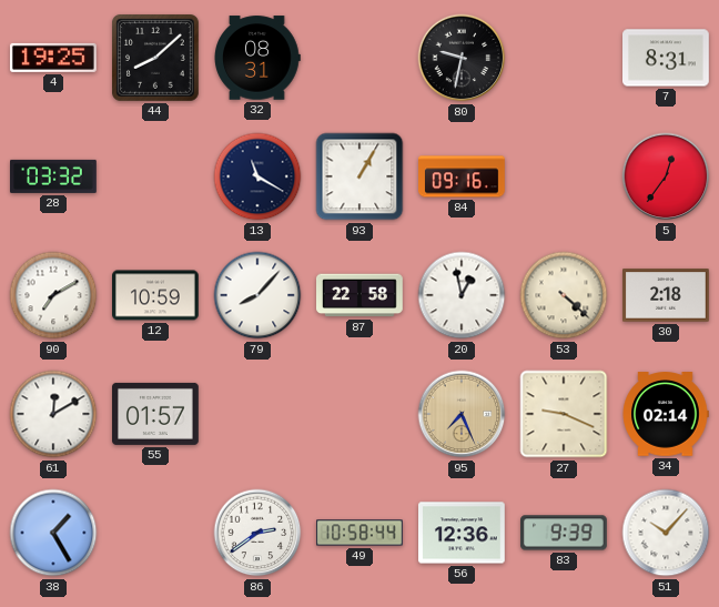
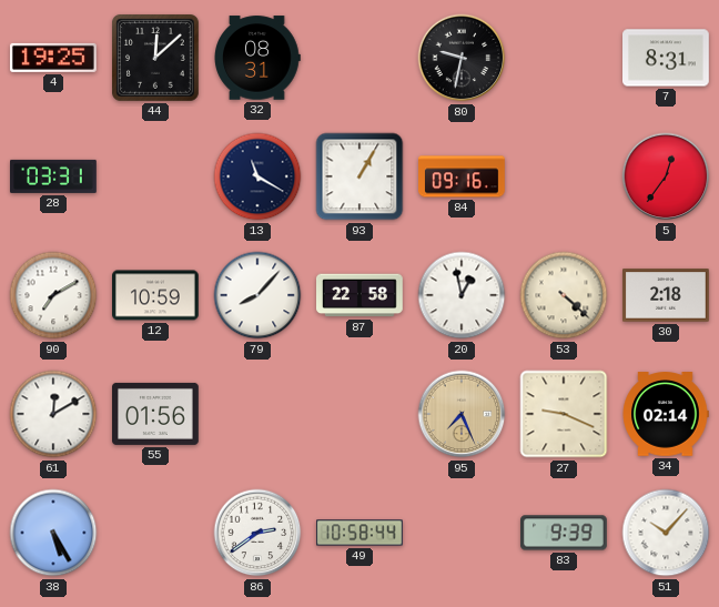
44: 8:08 -> 12:08 (156, 59)
28: 03:32 -> 03:31 (54, 176)
55: 01:57 -> 01:56 (156, 414)
38: 1:25 -> 5:25 (53, 533)
56: 12:36 -> none (463, 533)
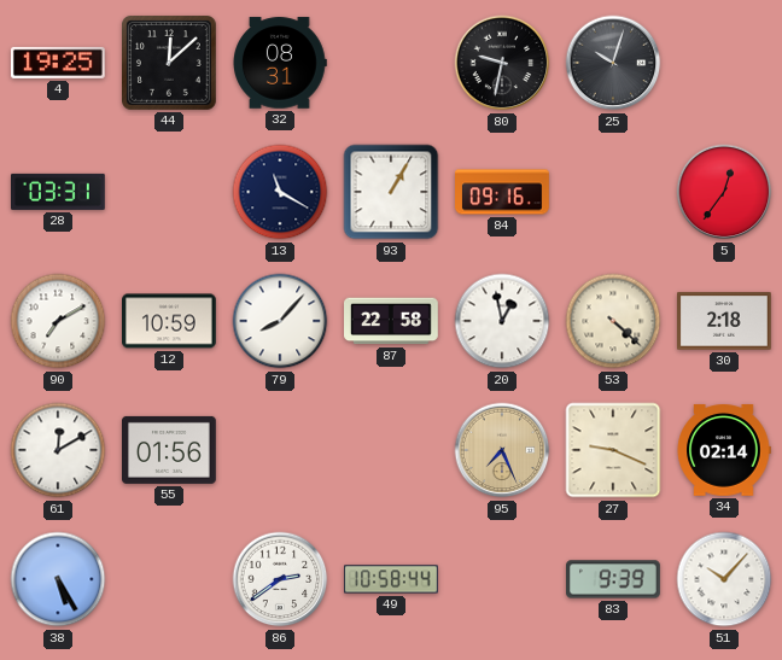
25: none -> 10:03 (613, 63)
7: 8:31 -> none (667, 58)
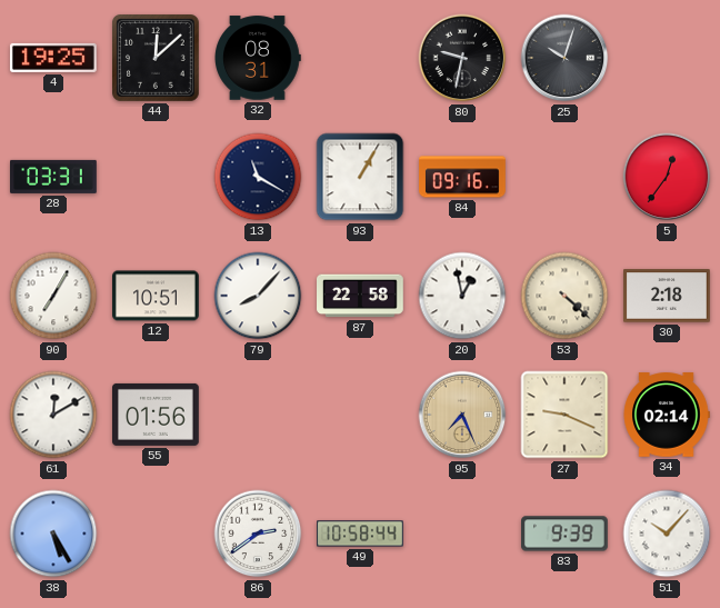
90: 7:10 -> 7:05 (53, 296)
12: 10:59 -> 10:51 (157, 296)
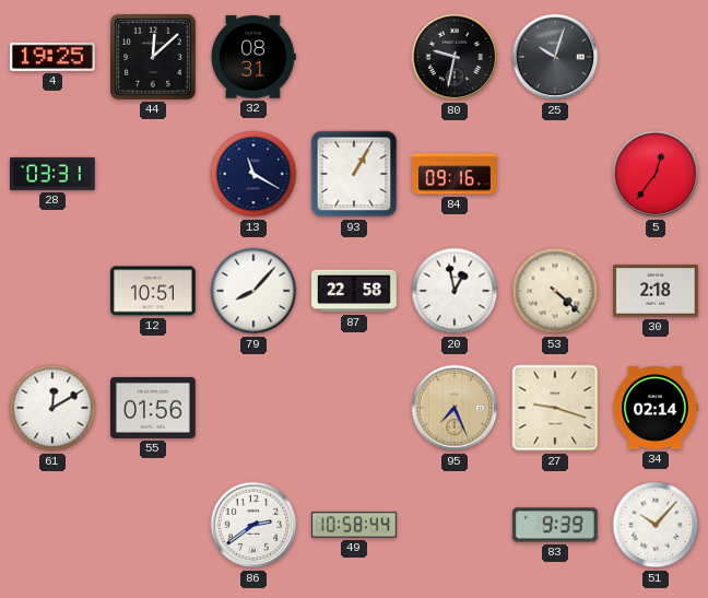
90: 7:05 -> none (53, 296)
27: 9:19 -> 9:18 (555, 408)
38: 5:25 -> none (53, 534)
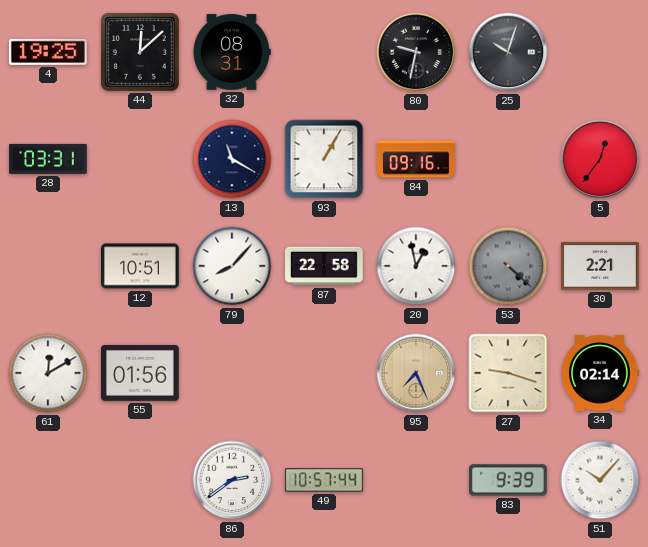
53 dial: cream -> grey (508, 266)
30: 2:18 -> 2:21 (601, 266)
49: 10:58 -> 10:57 (324, 480)
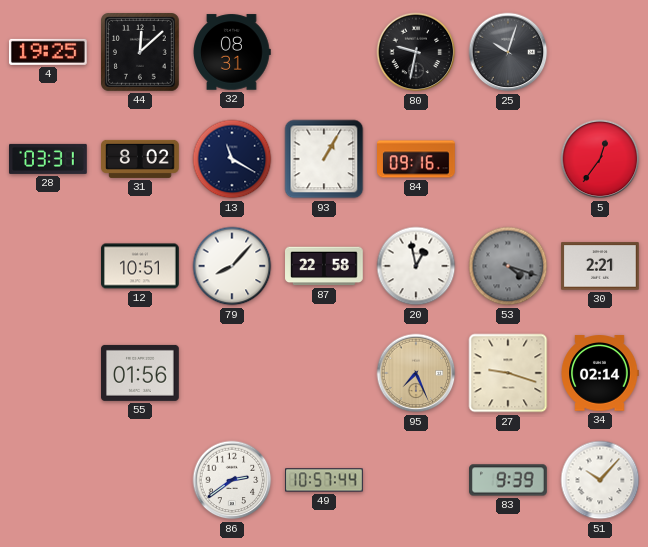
31: none -> 8:02 (141, 159)
53: 4:22 -> 4:18 (508, 266)
61: 12:10 -> none (48, 373)
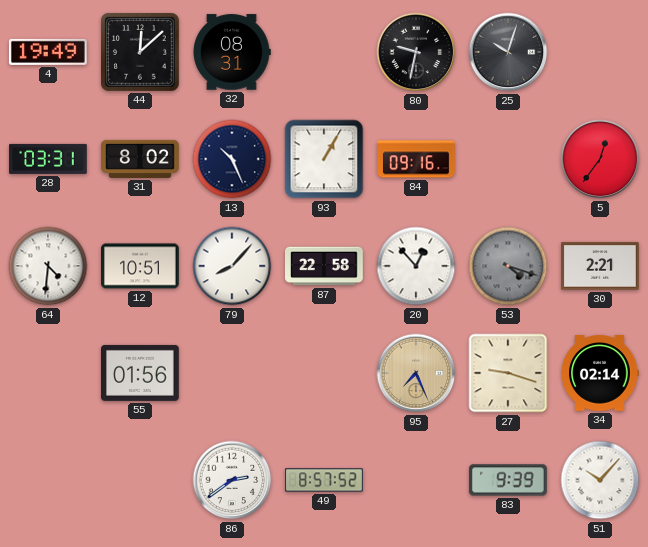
4: 19:25 -> 19:49 (48, 52)
13: 11:20 -> 10:26 (232, 159)
64: none -> 4:31 (48, 266)
20: 12:58 -> 12:53 (416, 266)
49: 10:57 -> 8:57 (324, 480)
